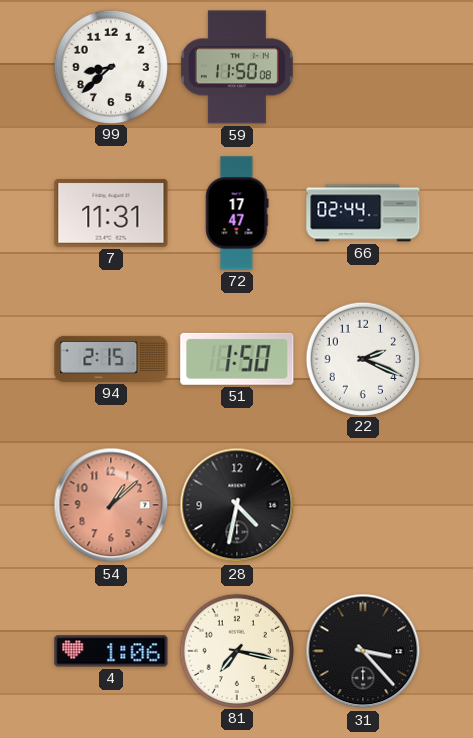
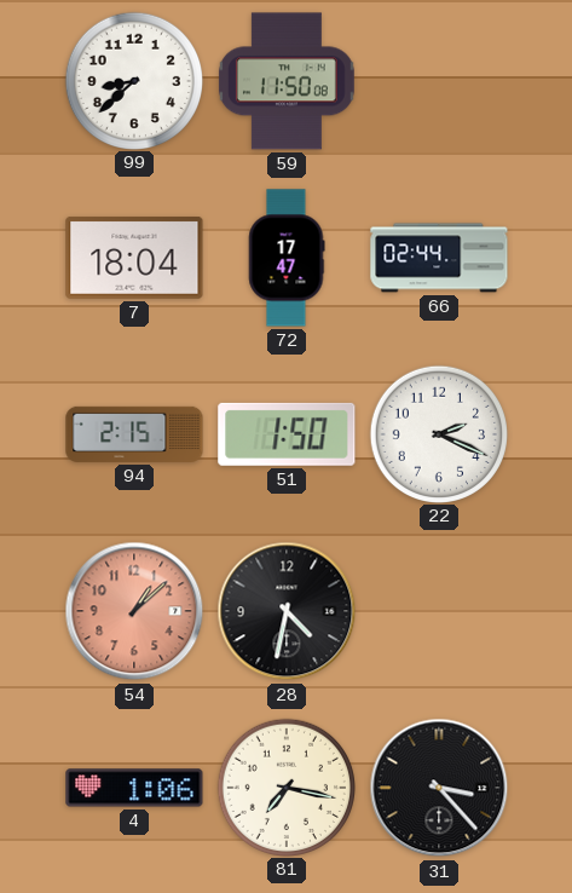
7: 11:31 -> 18:04 (134, 259)
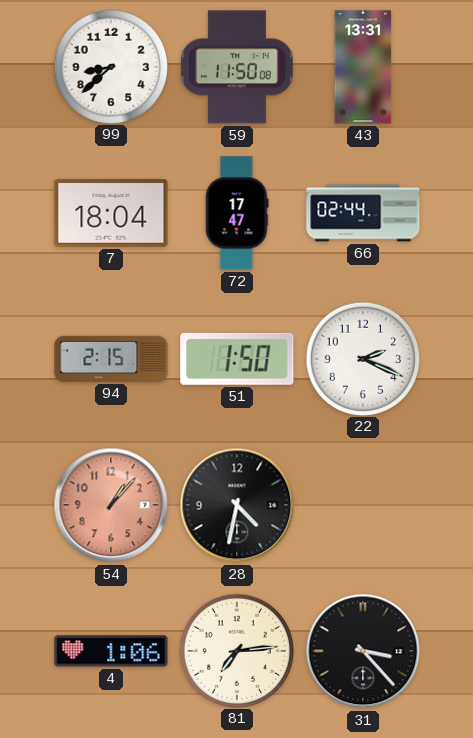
43: none -> 13:31 (363, 67)
54: 1:08 -> 1:07 (111, 505)
81: 7:17 -> 7:14 (236, 650)
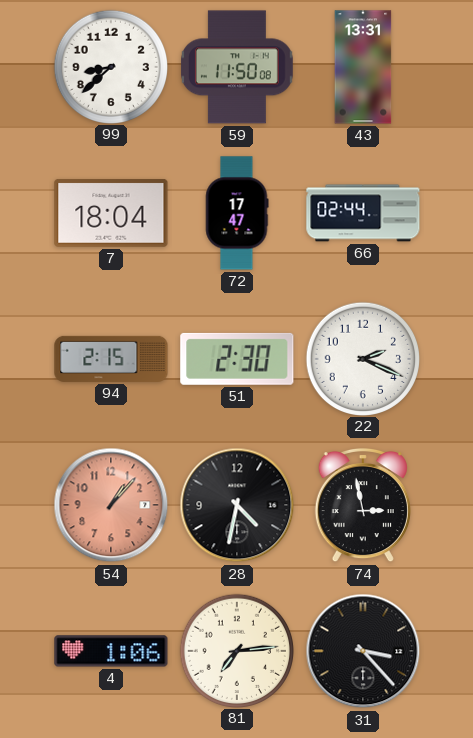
51: 1:50 -> 2:30 (237, 359)
74: none -> 2:58 (363, 505)
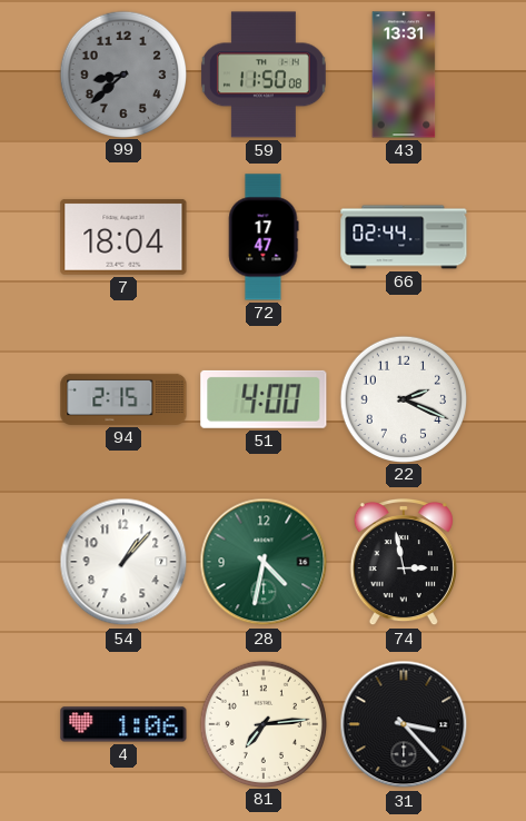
99 dial: white -> grey (122, 73)
51: 2:30 -> 4:00 (264, 399)
54 dial: salmon -> white (123, 562)
28 dial: black -> green (264, 562)
